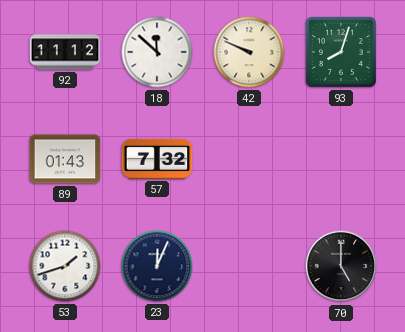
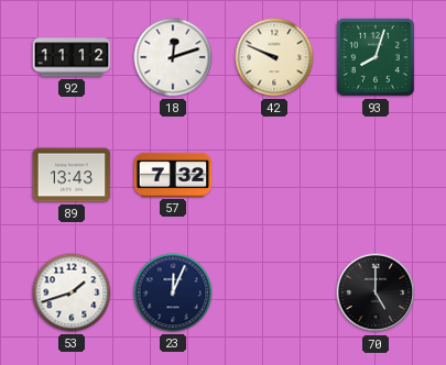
18: 11:52 -> 12:12 (173, 57)
89: 01:43 -> 13:43 (72, 175)
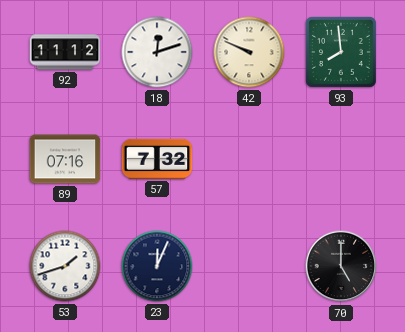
93: 8:03 -> 7:59 (341, 52)
89: 13:43 -> 07:16 (65, 159)
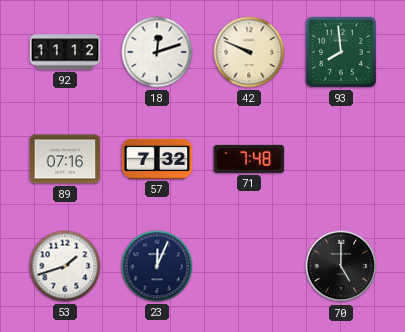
71: none -> 7:48 (249, 159)
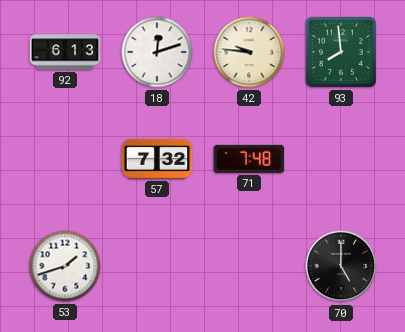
92: 11:12 -> 6:13 (65, 52)
42: 9:49 -> 9:46 (249, 52)
89: 07:16 -> none (65, 159)
23: 12:04 -> none (157, 266)
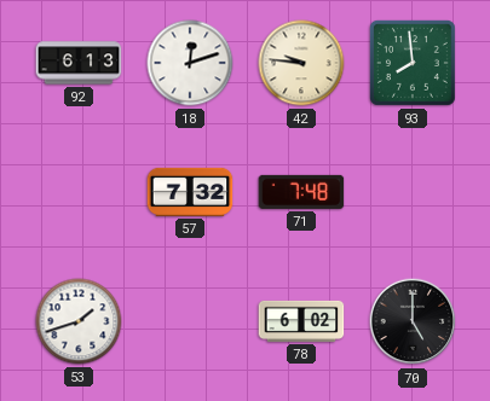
78: none -> 6:02 (301, 321)
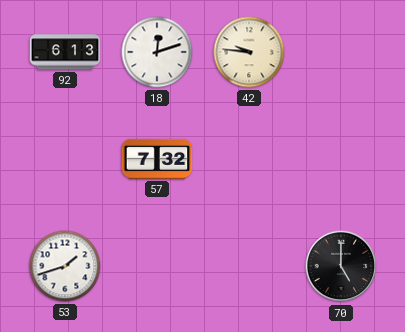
93: 7:59 -> none (413, 63)
71: 7:48 -> none (301, 192)
78: 6:02 -> none (301, 321)
